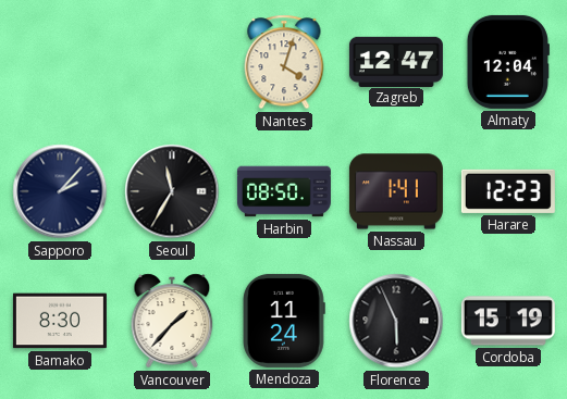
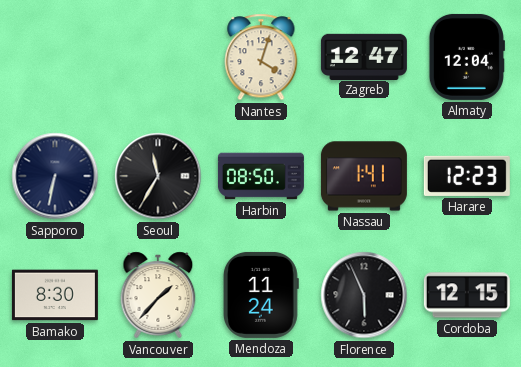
Sapporo: 2:07 -> 6:32 (55, 176)
Cordoba: 15:19 -> 12:15 (467, 295)
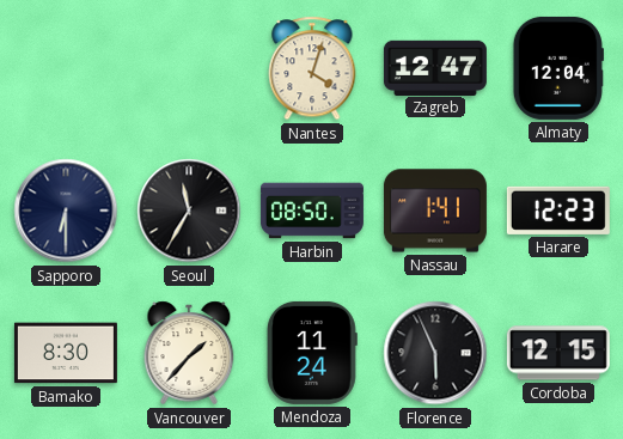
Sapporo: 6:32 -> 6:30 (66, 211)
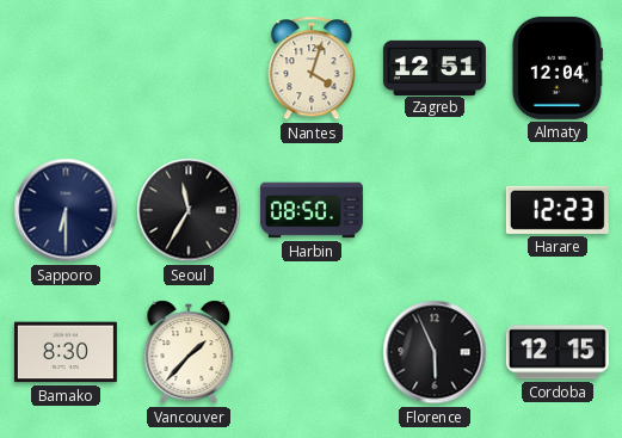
Zagreb: 12:47 -> 12:51 (435, 67)
Nassau: 1:41 -> none (435, 211)
Mendoza: 11:24 -> none (312, 353)
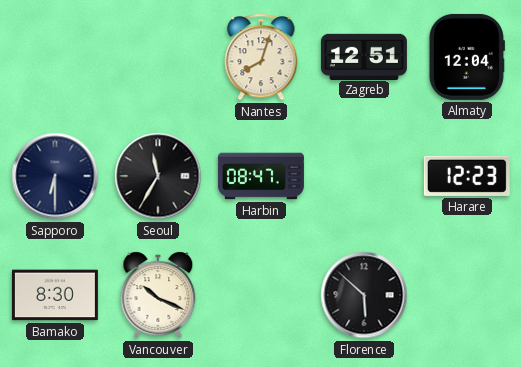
Nantes: 4:03 -> 8:03 (261, 57)
Harbin: 08:50 -> 08:47 (261, 176)
Vancouver: 1:37 -> 10:19 (158, 295)
Florence: 5:56 -> 5:52 (364, 295)
Cordoba: 12:15 -> none (558, 352)
